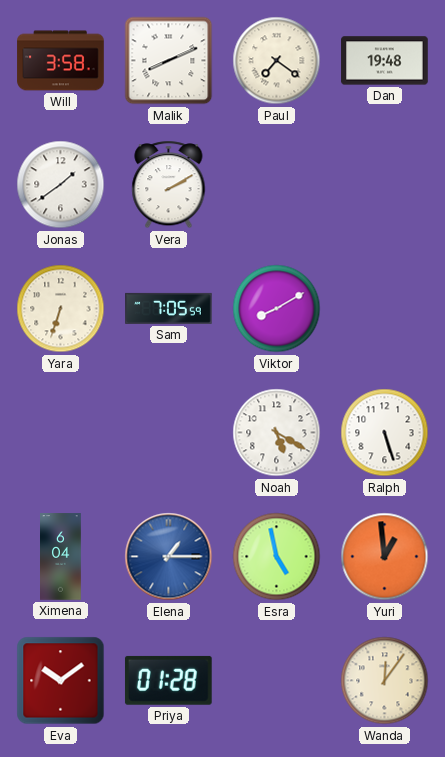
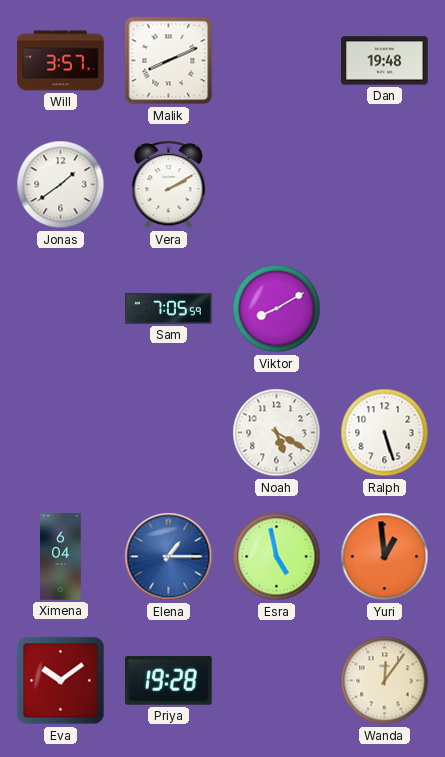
Will: 3:58 -> 3:57 (61, 61)
Paul: 7:21 -> none (277, 61)
Yara: 6:33 -> none (61, 309)
Priya: 01:28 -> 19:28 (168, 680)
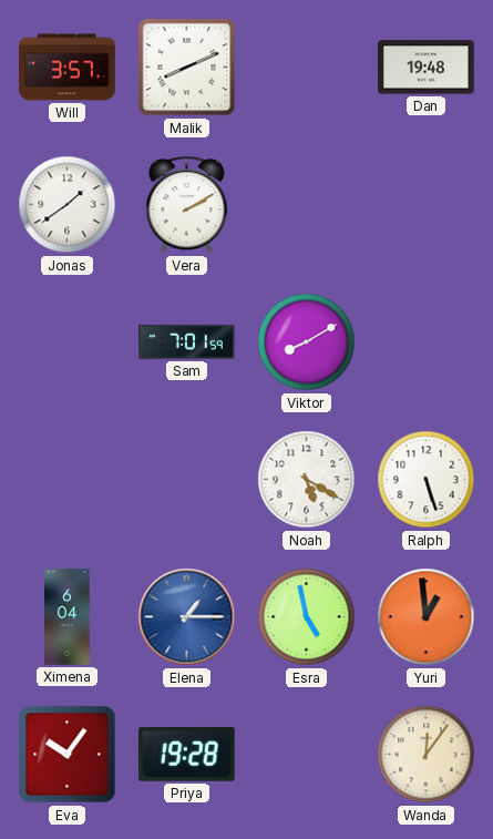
Sam: 7:05 -> 7:01 (187, 341)
Eva: 10:09 -> 10:06 (68, 755)
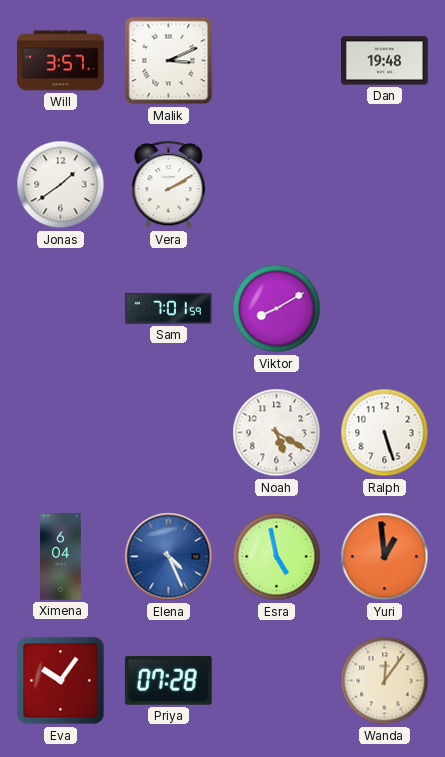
Malik: 8:11 -> 3:11 (169, 61)
Elena: 1:15 -> 4:26 (169, 557)
Priya: 19:28 -> 07:28 (168, 680)
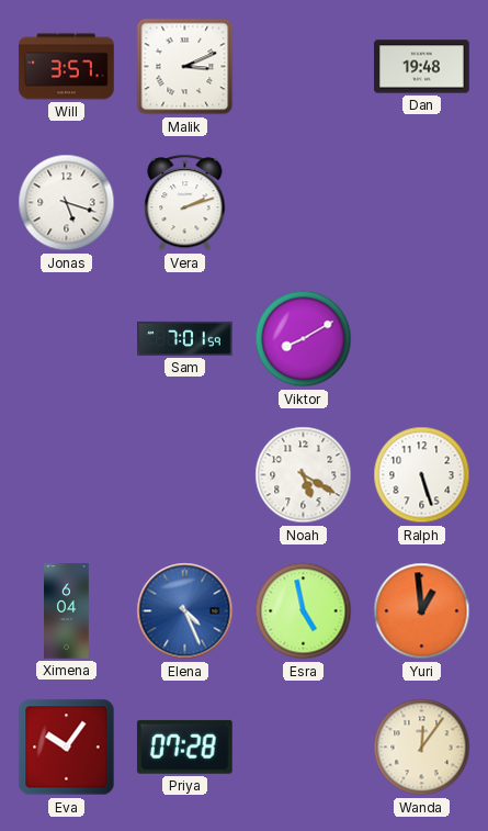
Jonas: 1:39 -> 5:18 (67, 203)
Vera: 2:10 -> 2:12 (185, 203)
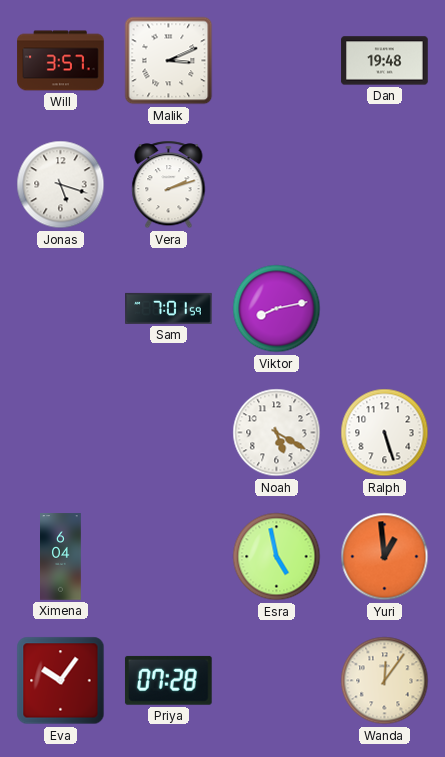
Viktor: 8:10 -> 8:13 (277, 309)
Elena: 4:26 -> none (185, 611)
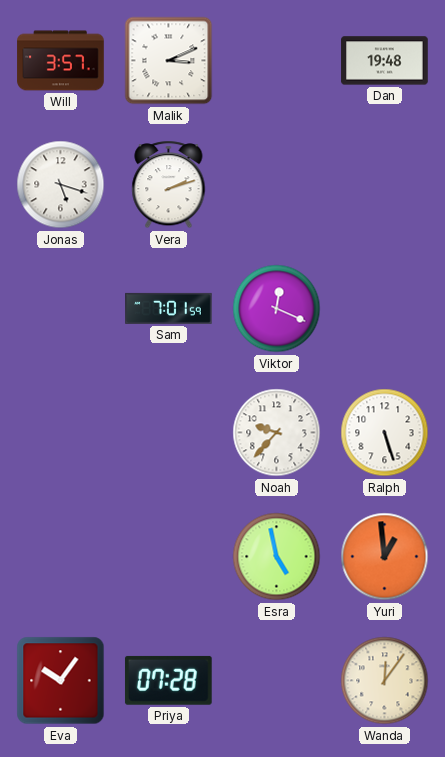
Viktor: 8:13 -> 12:19 (277, 309)
Noah: 5:20 -> 9:37 (277, 433)
Ximena: 6:04 -> none (61, 557)
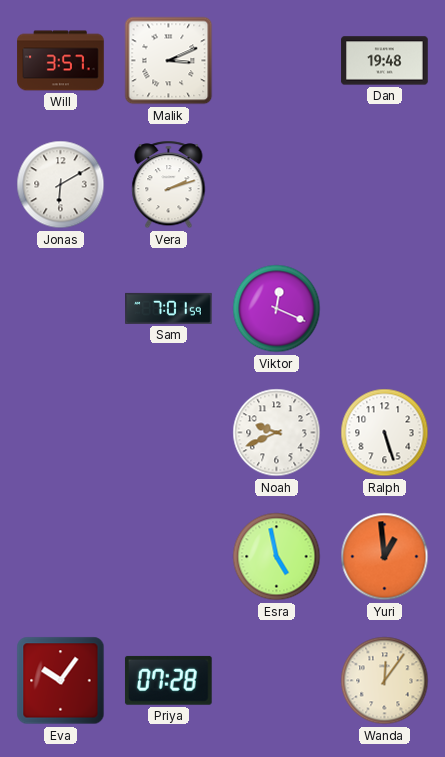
Jonas: 5:18 -> 6:10 (61, 185)
Noah: 9:37 -> 9:41 (277, 433)
